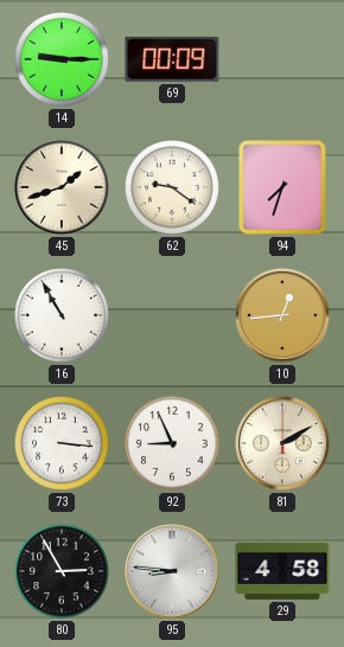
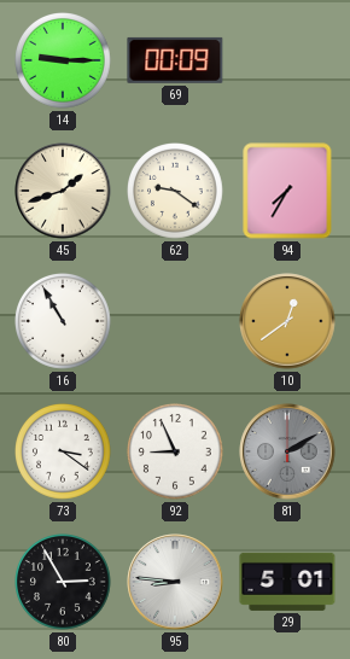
94: 7:33 -> 7:35 (287, 191)
10: 12:44 -> 12:39 (287, 321)
73: 3:16 -> 3:21 (64, 453)
81 dial: cream -> grey (287, 451)
29: 4:58 -> 5:01 (287, 582)
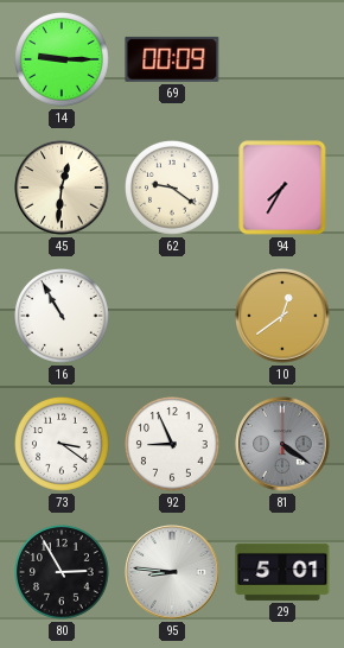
45: 1:42 -> 12:31 (62, 188)
81: 2:10 -> 4:21 (282, 444)
